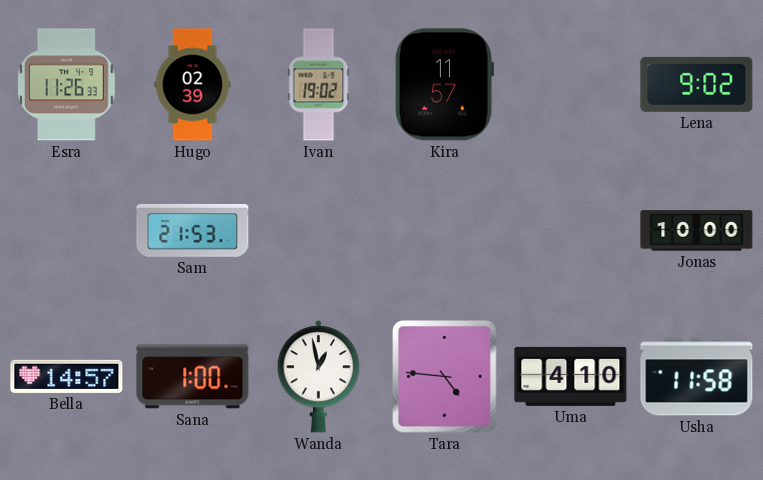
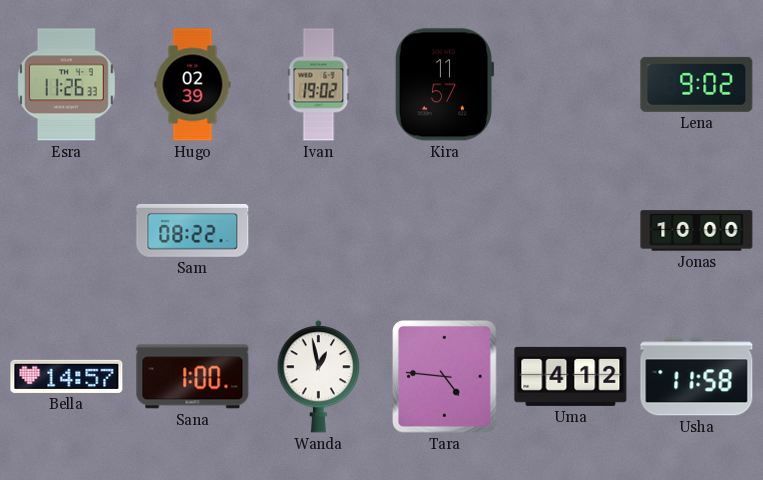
Sam: 21:53 -> 08:22 (193, 230)
Uma: 4:10 -> 4:12 (571, 376)
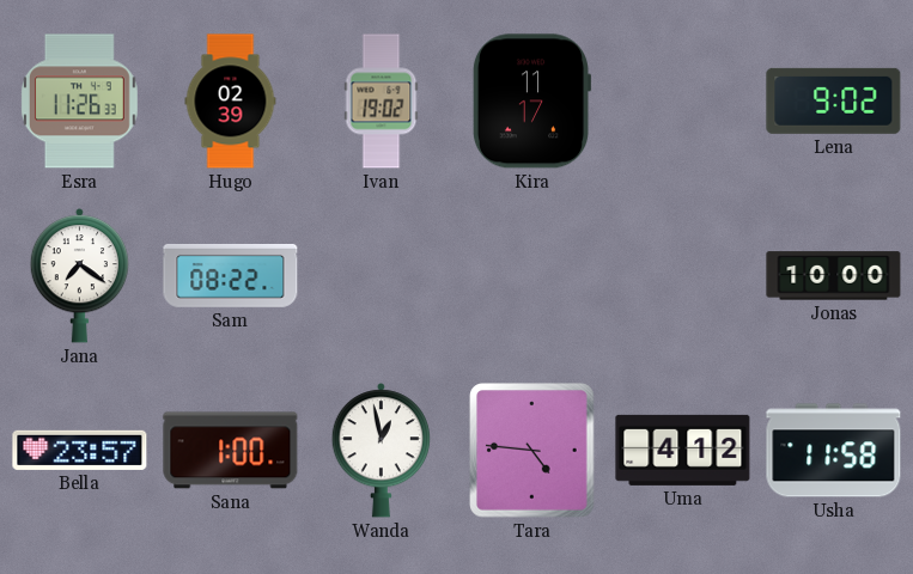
Kira: 11:57 -> 11:17 (531, 102)
Jana: none -> 7:21 (79, 276)
Bella: 14:57 -> 23:57 (80, 450)
